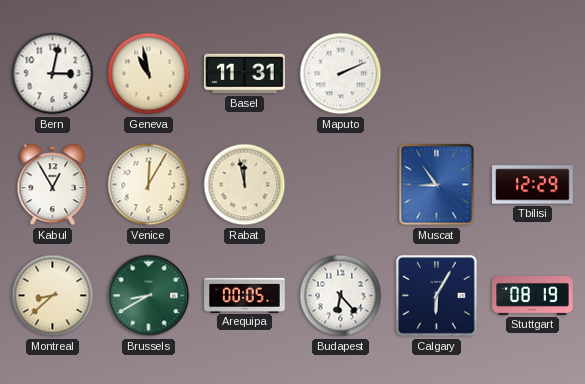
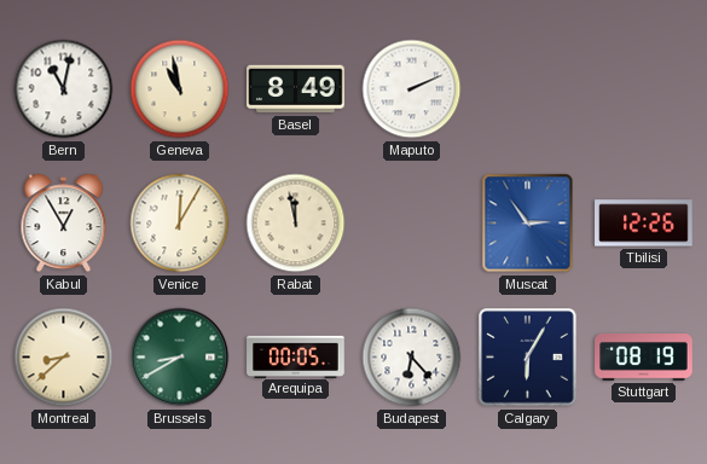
Bern: 3:02 -> 11:02 (64, 89)
Basel: 11:31 -> 8:49 (296, 89)
Muscat: 8:54 -> 2:54 (528, 224)
Tbilisi: 12:29 -> 12:26 (644, 224)
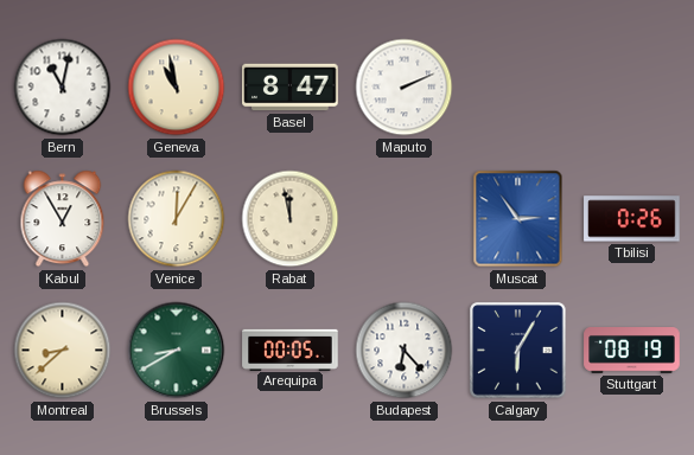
Basel: 8:49 -> 8:47 (291, 88)
Tbilisi: 12:26 -> 0:26 (632, 219)
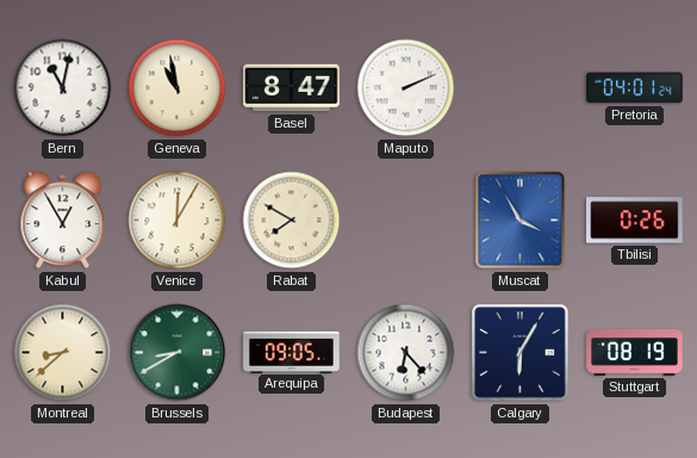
Pretoria: none -> 04:01 (635, 88)
Rabat: 11:58 -> 7:50 (292, 221)
Muscat: 2:54 -> 3:55 (521, 221)
Arequipa: 00:05 -> 09:05 (292, 352)
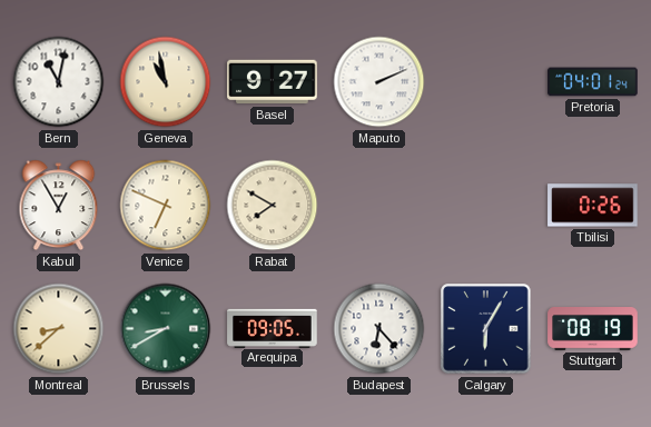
Basel: 8:47 -> 9:27 (273, 82)
Venice: 12:05 -> 6:49 (166, 206)
Muscat: 3:55 -> none (521, 221)
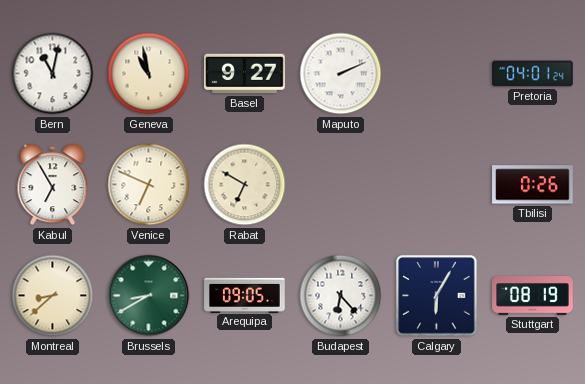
Kabul: 12:55 -> 6:55 (53, 185)
Rabat: 7:50 -> 6:50 (245, 185)
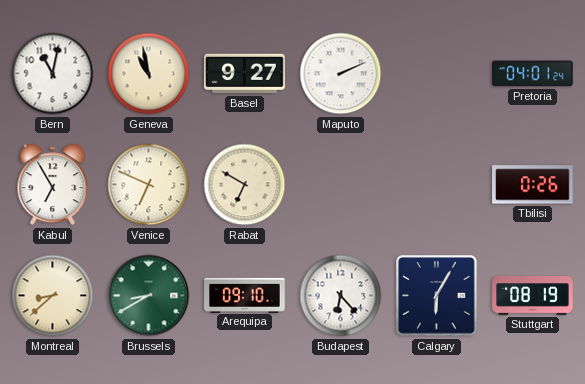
Arequipa: 09:05 -> 09:10 (245, 295)
